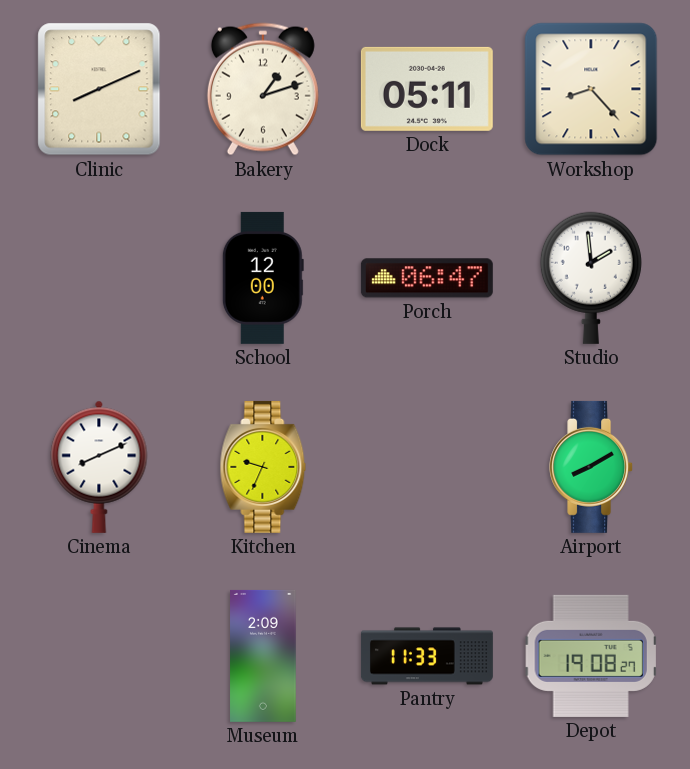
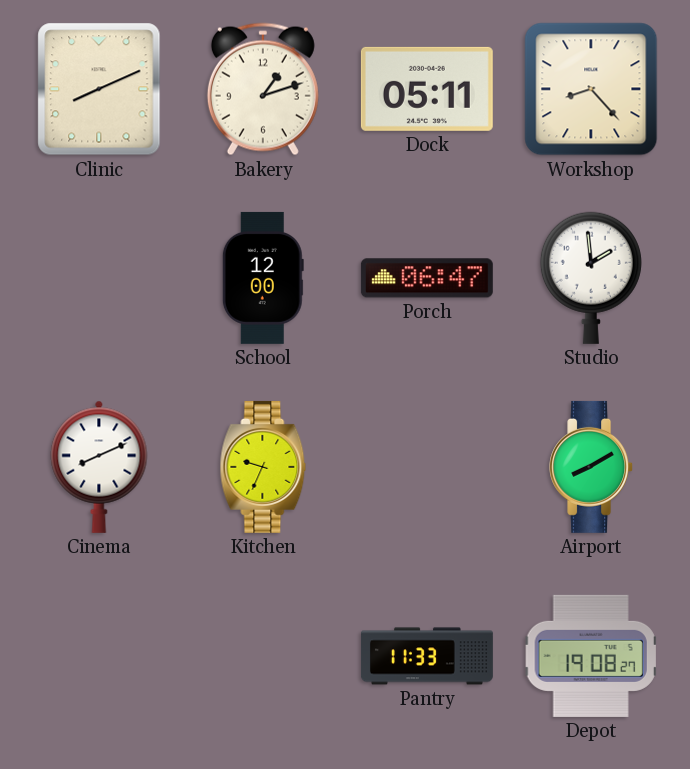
Museum: 2:09 -> none (263, 656)
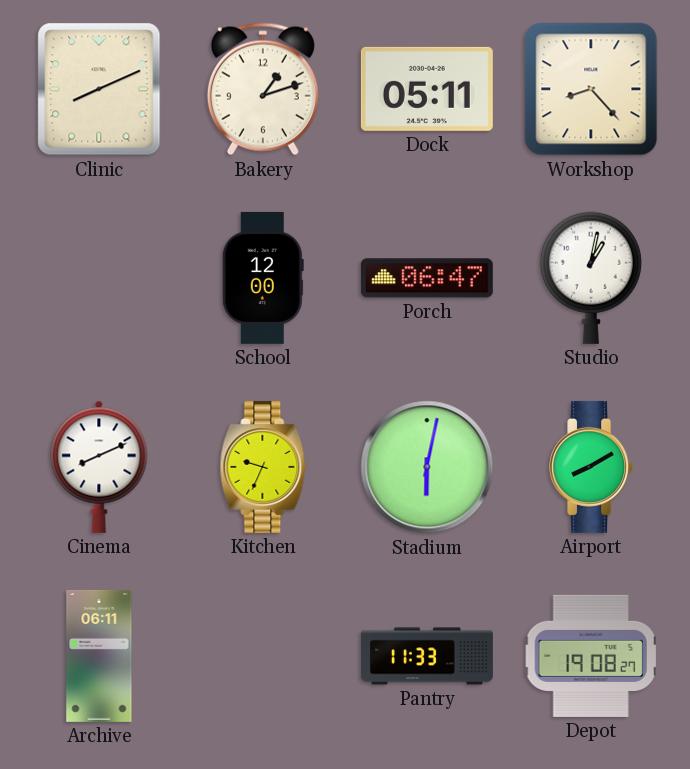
Studio: 1:59 -> 1:02 (591, 278)
Stadium: none -> 6:02 (427, 467)
Archive: none -> 06:11 (99, 656)
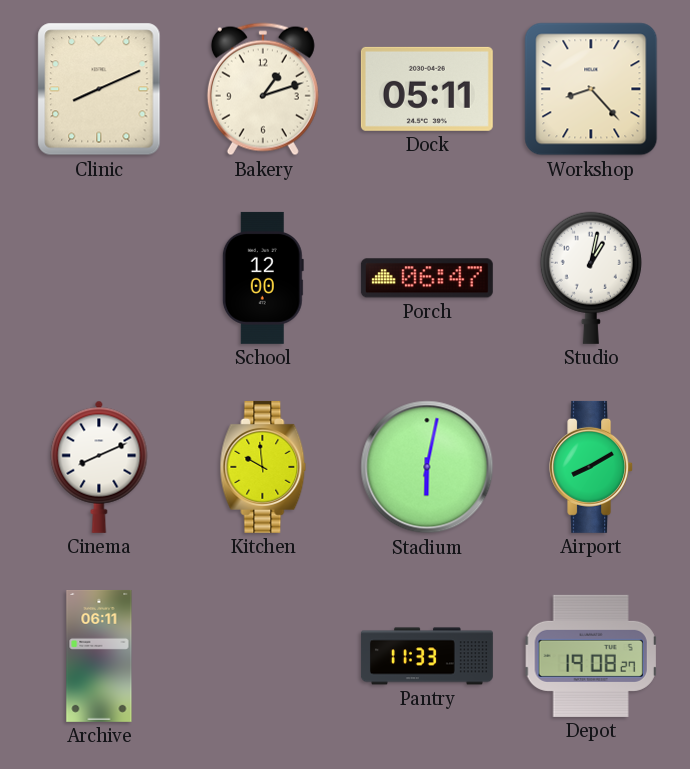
Kitchen: 9:34 -> 9:59 (263, 467)
